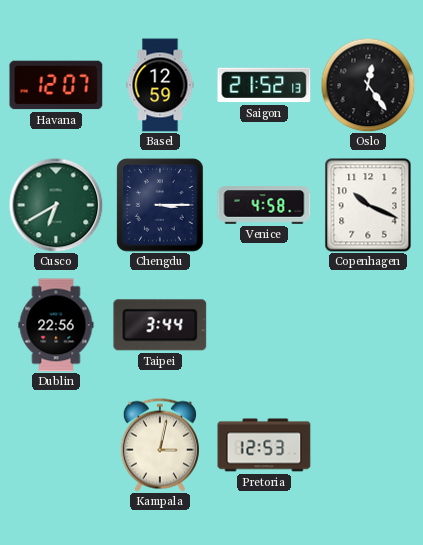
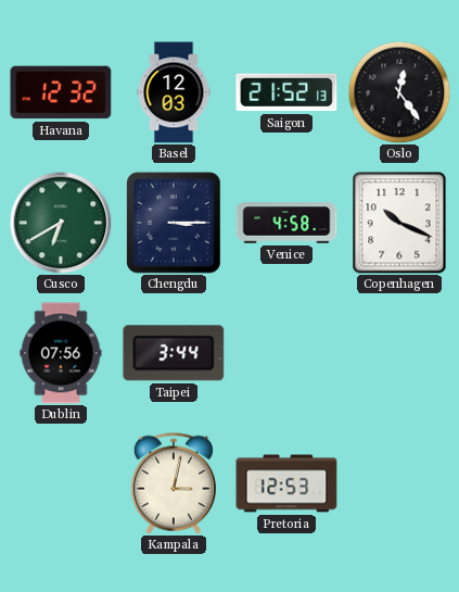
Havana: 12:07 -> 12:32 (61, 92)
Basel: 12:59 -> 12:03 (174, 92)
Dublin: 22:56 -> 07:56 (61, 353)
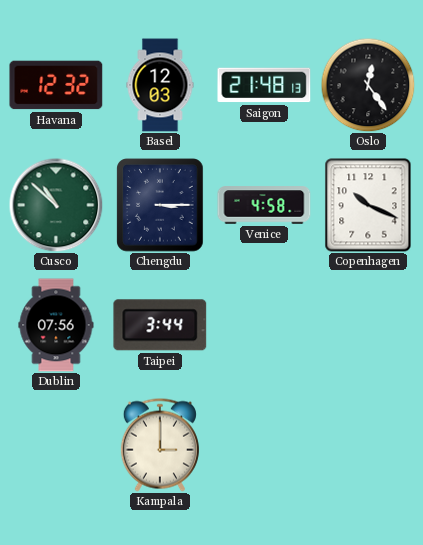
Saigon: 21:52 -> 21:48 (264, 85)
Cusco: 6:40 -> 10:52 (56, 205)
Kampala: 3:02 -> 3:00 (160, 445)
Pretoria: 12:53 -> none (286, 483)
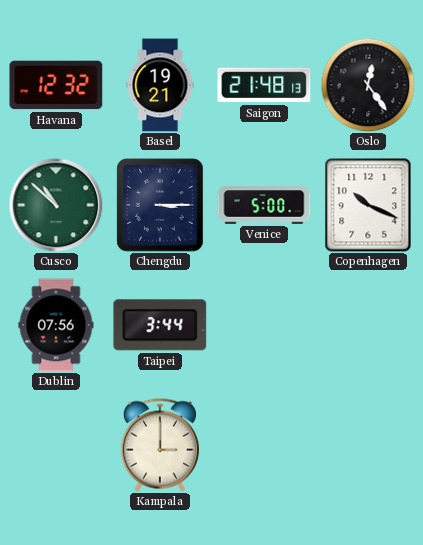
Basel: 12:03 -> 19:21 (160, 85)
Venice: 4:58 -> 5:00 (264, 205)
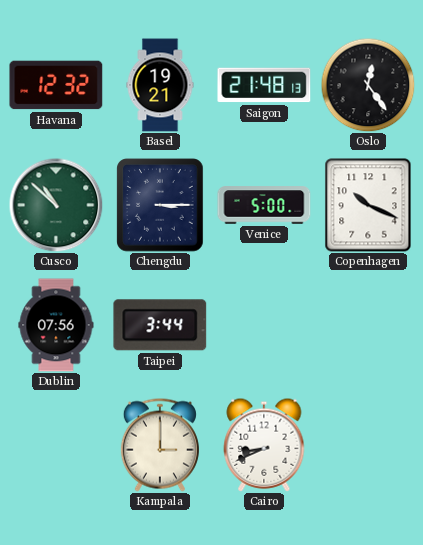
Cairo: none -> 8:41 (264, 445)
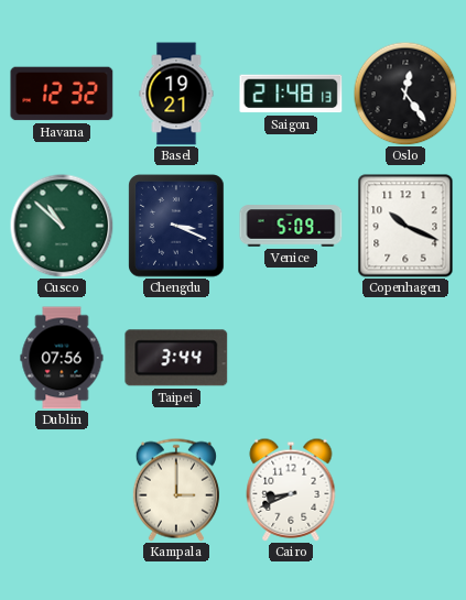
Chengdu: 3:15 -> 3:19 (176, 226)
Venice: 5:00 -> 5:09 (291, 226)
